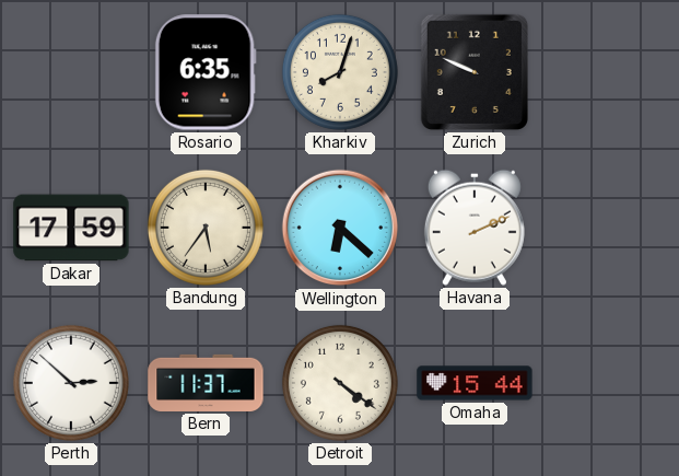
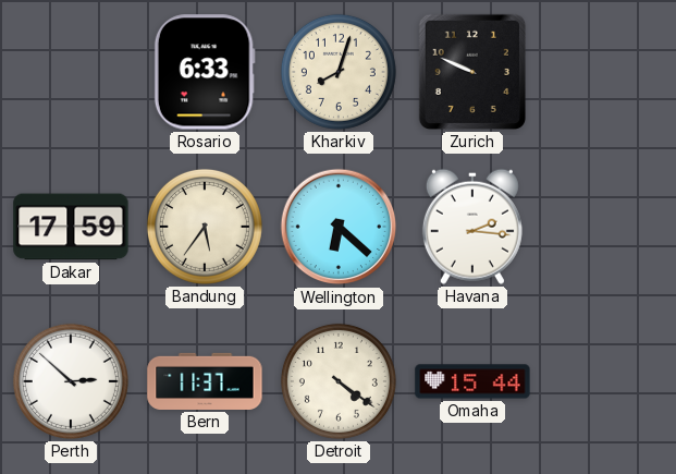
Rosario: 6:35 -> 6:33 (205, 72)
Havana: 2:11 -> 2:16 (472, 227)
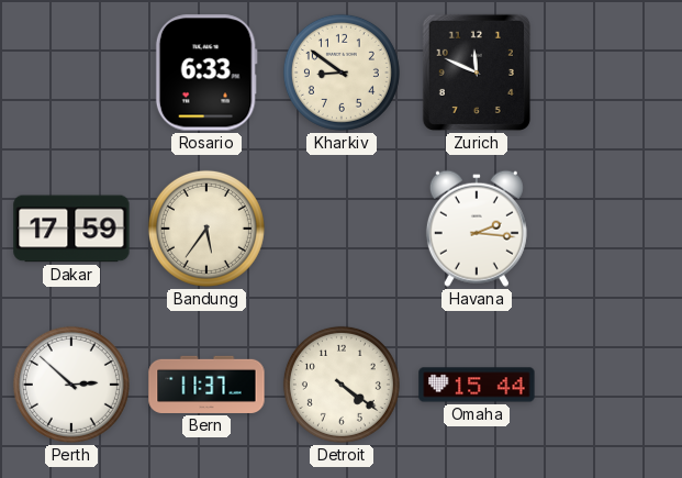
Kharkiv: 8:03 -> 8:51 (342, 73)
Zurich: 9:49 -> 11:49 (477, 73)
Wellington: 6:22 -> none (339, 227)
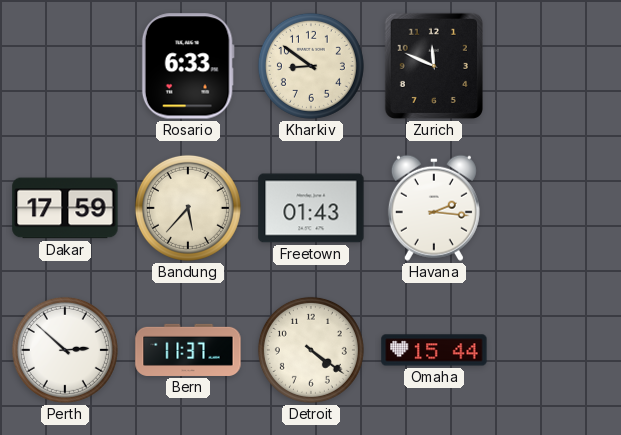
Bandung: 5:36 -> 5:37 (188, 208)
Freetown: none -> 01:43 (311, 208)
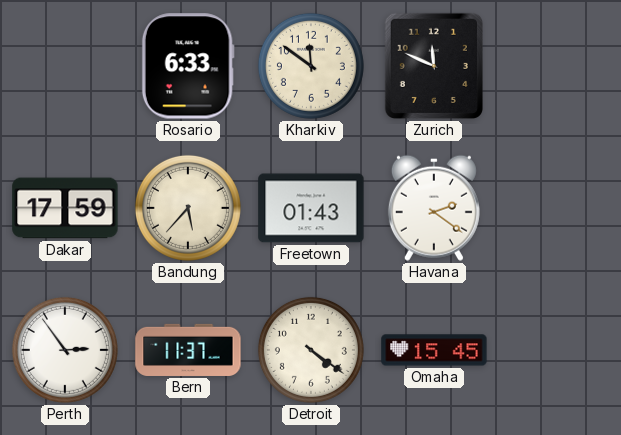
Kharkiv: 8:51 -> 11:51 (311, 66)
Havana: 2:16 -> 2:21 (434, 208)
Perth: 2:52 -> 2:54 (65, 350)
Omaha: 15:44 -> 15:45 (434, 350)
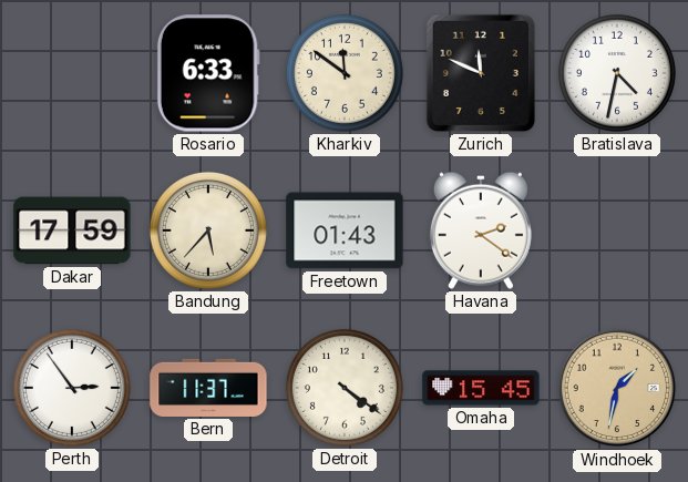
Bratislava: none -> 4:32 (617, 73)
Windhoek: none -> 1:32 (617, 388)
